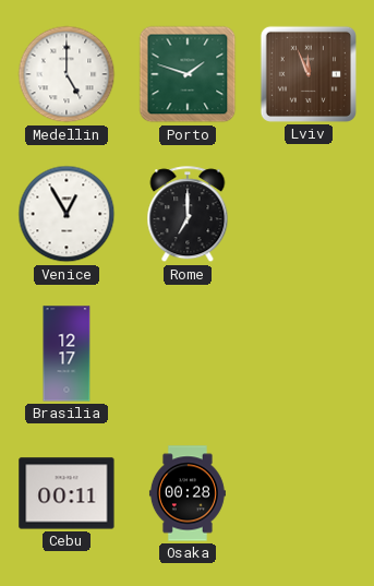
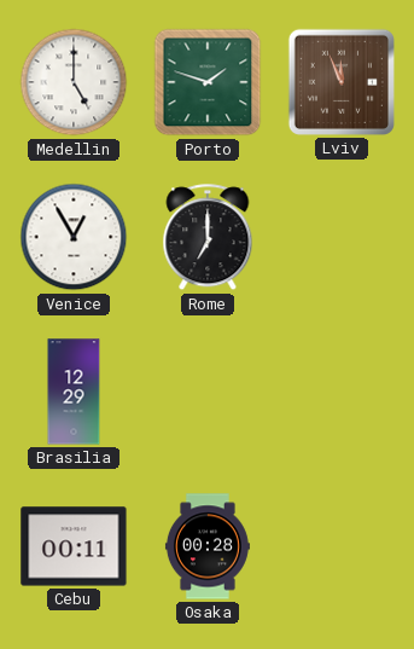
Brasilia: 12:17 -> 12:29 (74, 392)
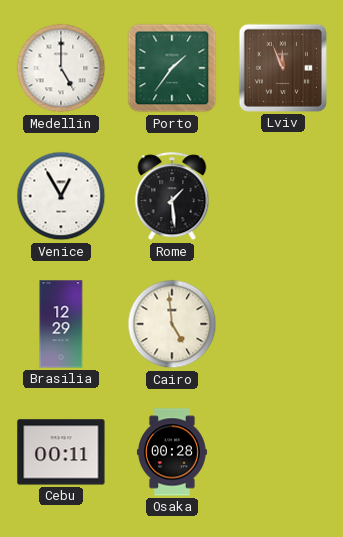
Porto: 1:48 -> 1:36 (172, 68)
Rome: 7:00 -> 1:29 (172, 197)
Cairo: none -> 4:59 (172, 324)
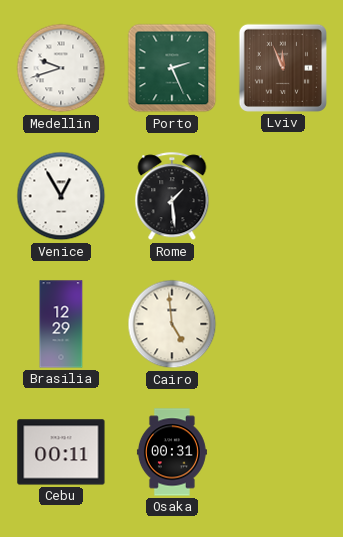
Medellin: 5:00 -> 9:42 (61, 68)
Porto: 1:36 -> 2:26 (172, 68)
Osaka: 00:28 -> 00:31 (172, 452)
